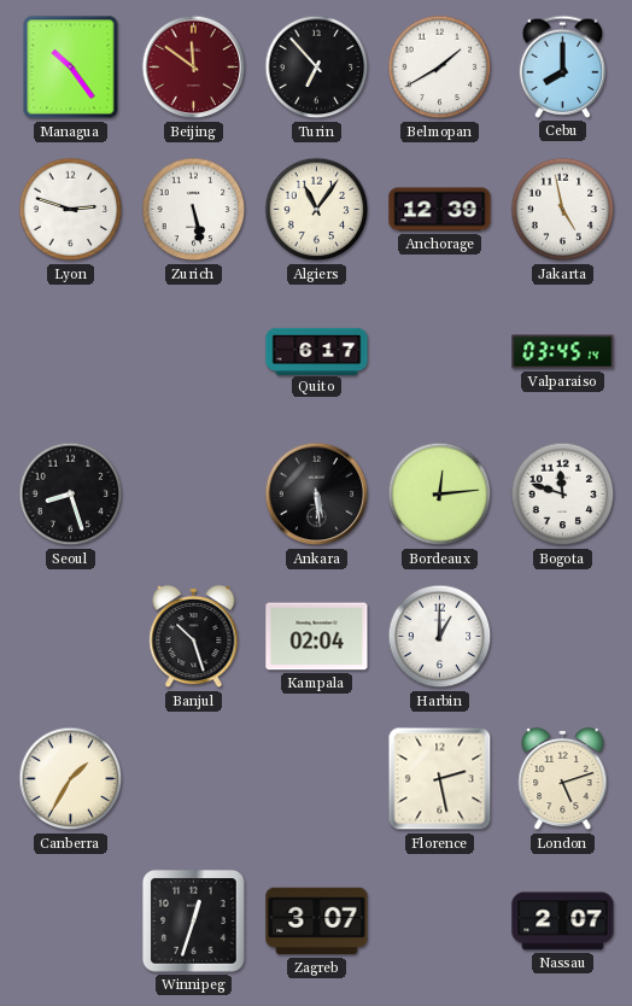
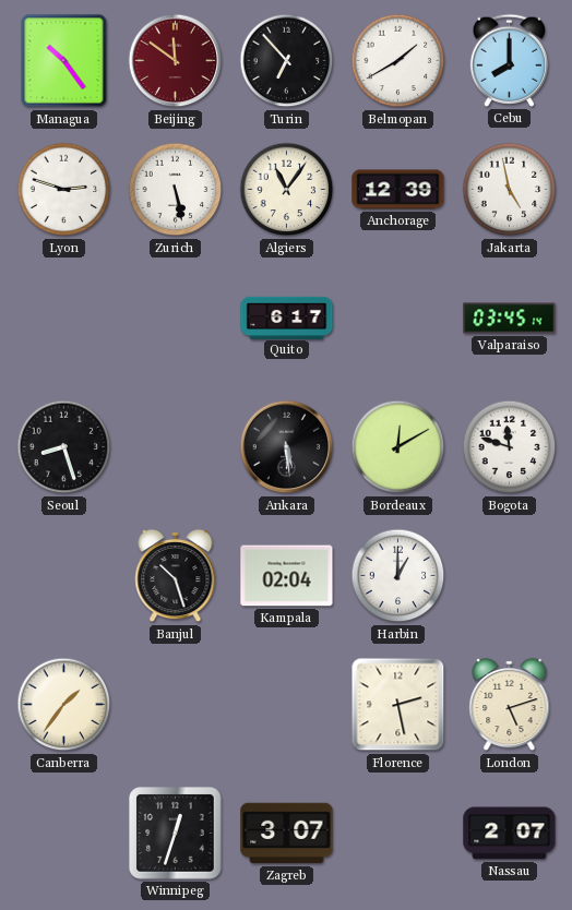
Bordeaux: 12:14 -> 12:10 (398, 447)
Canberra: 1:35 -> 1:36 (64, 705)
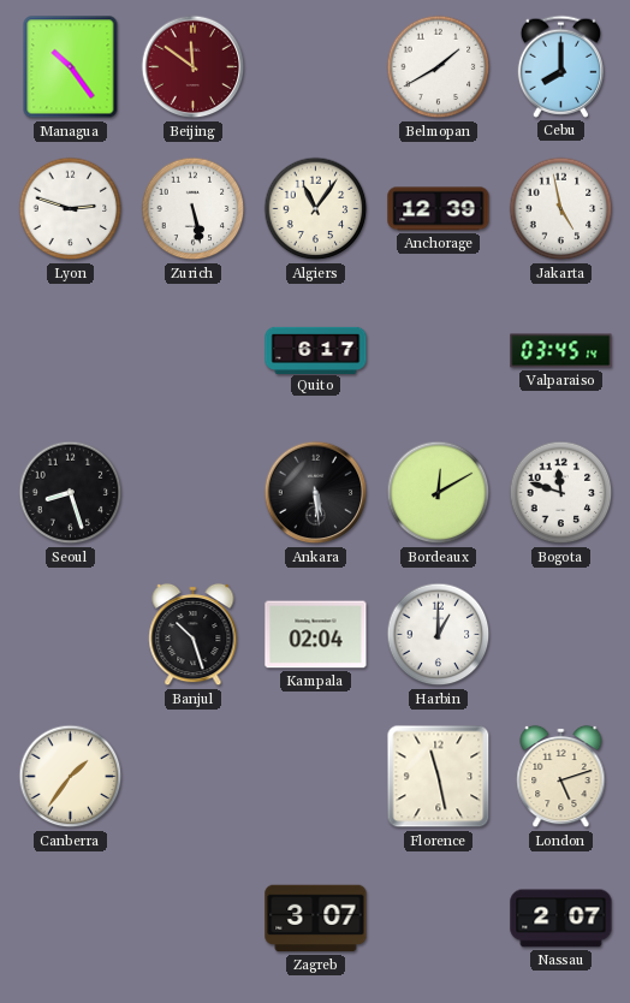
Turin: 6:53 -> none (287, 61)
Florence: 2:28 -> 11:28 (439, 777)
Winnipeg: 12:33 -> none (176, 834)
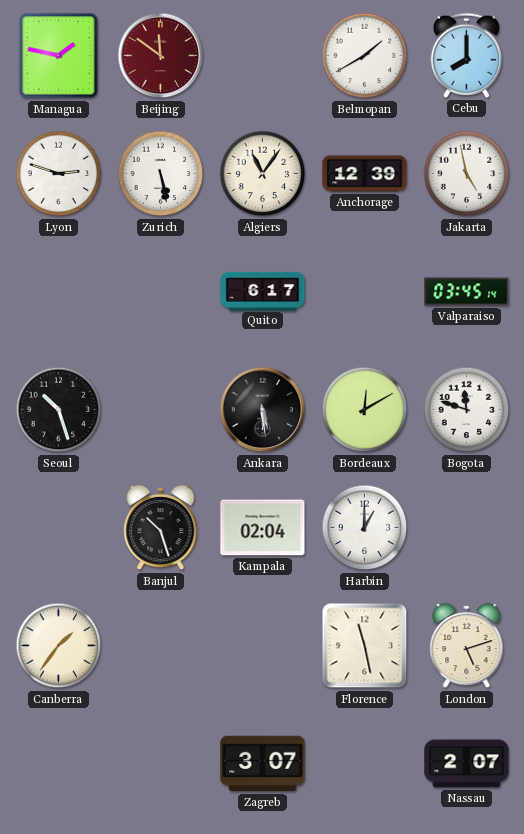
Managua: 10:24 -> 1:47 (59, 56)
Seoul: 8:27 -> 10:27 (59, 410)
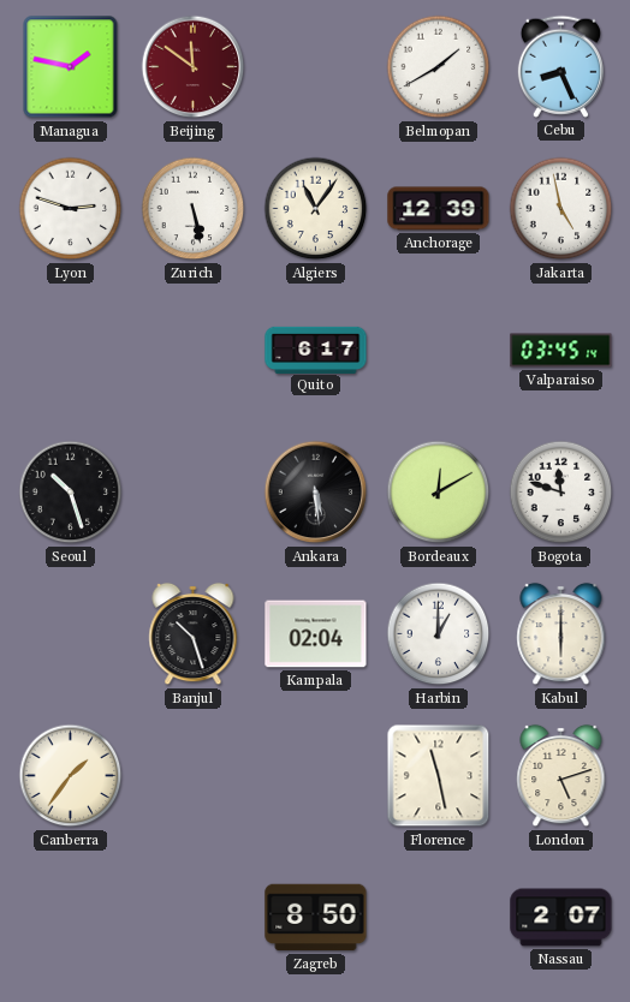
Cebu: 8:00 -> 8:26 (560, 66)
Kabul: none -> 6:00 (561, 634)
Zagreb: 3:07 -> 8:50 (316, 918)
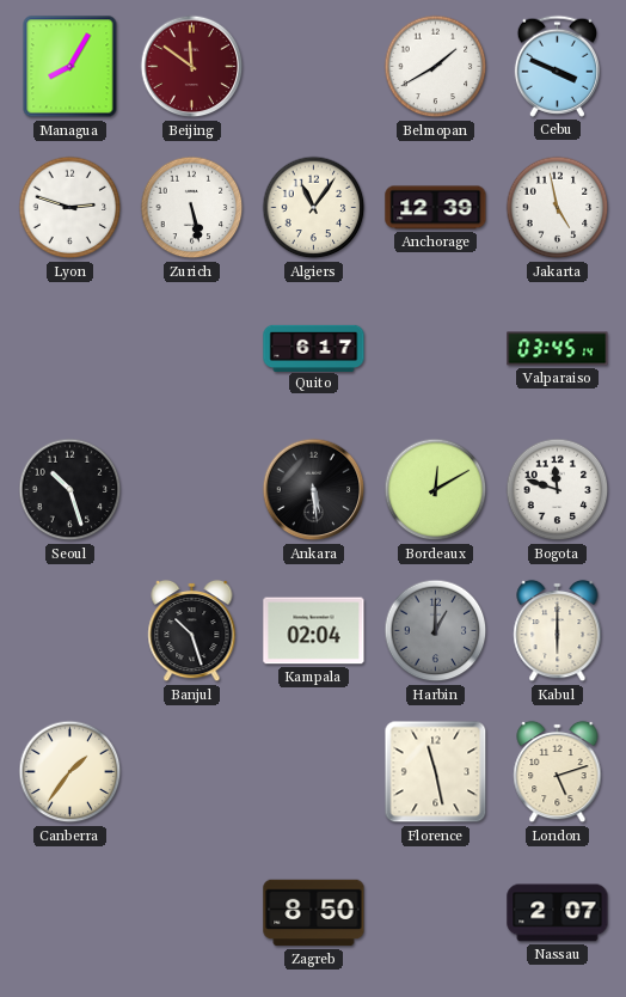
Managua: 1:47 -> 8:05 (70, 67)
Cebu: 8:26 -> 3:49 (557, 66)
Harbin dial: white -> grey (436, 631)
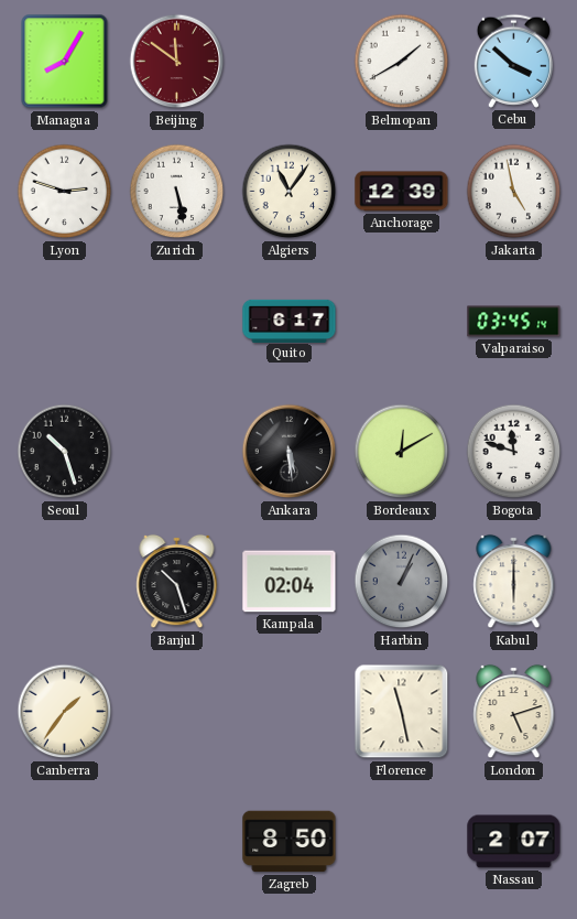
Cebu: 3:49 -> 3:52 (513, 61)
Harbin: 1:00 -> 1:04 (402, 582)
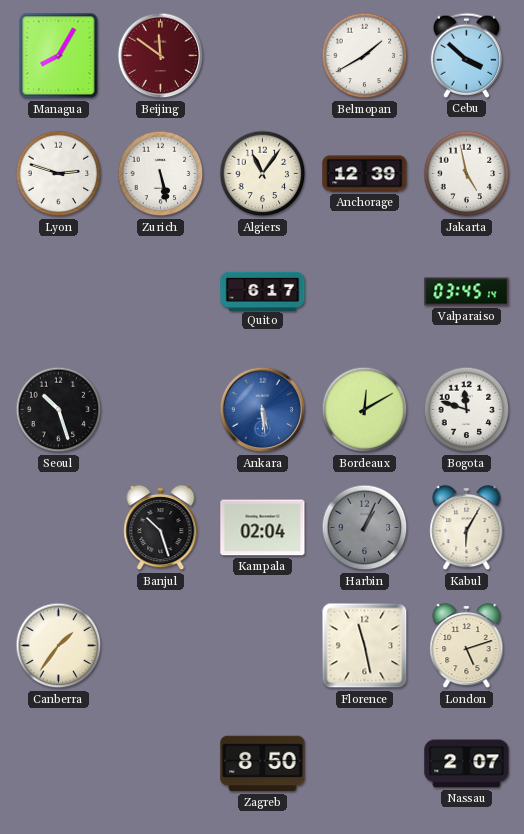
Ankara dial: black -> blue (263, 410)
Kabul: 6:00 -> 6:05 (467, 528)
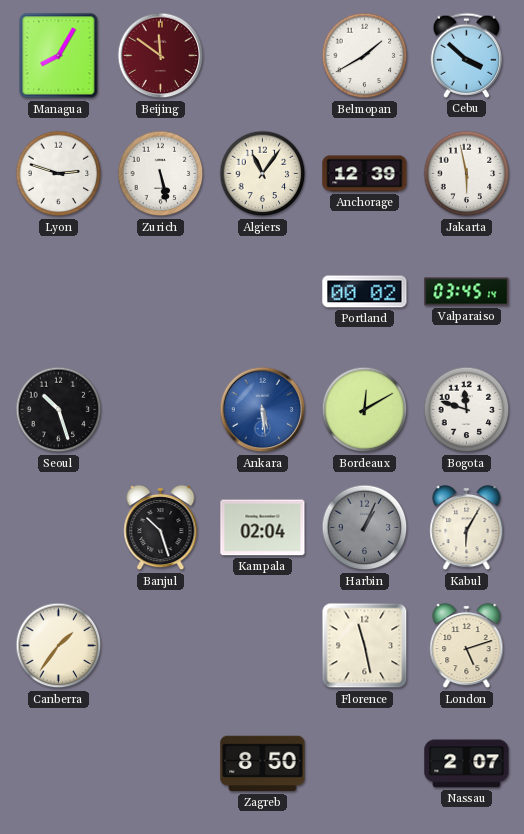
Jakarta: 4:58 -> 5:58 (467, 174)
Quito: 6:17 -> none (263, 291)
Portland: none -> 00:02 (365, 292)
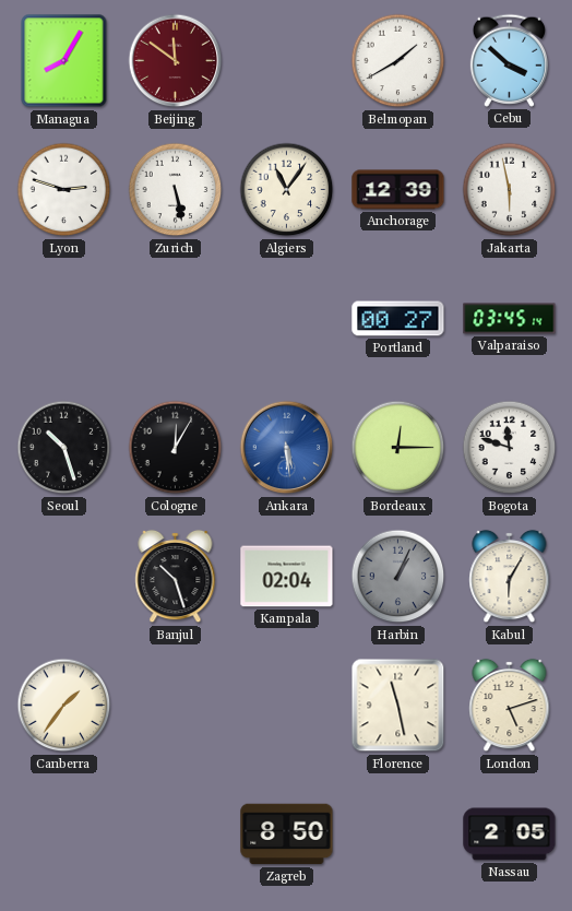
Portland: 00:02 -> 00:27 (398, 319)
Cologne: none -> 12:05 (176, 448)
Bordeaux: 12:10 -> 12:15 (398, 448)
Nassau: 2:07 -> 2:05 (510, 835)
